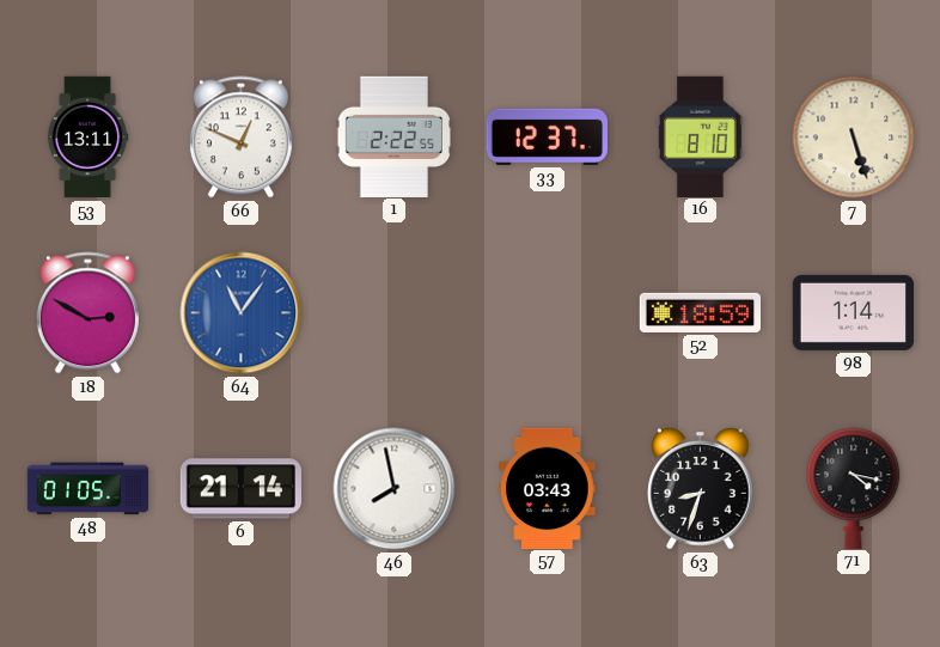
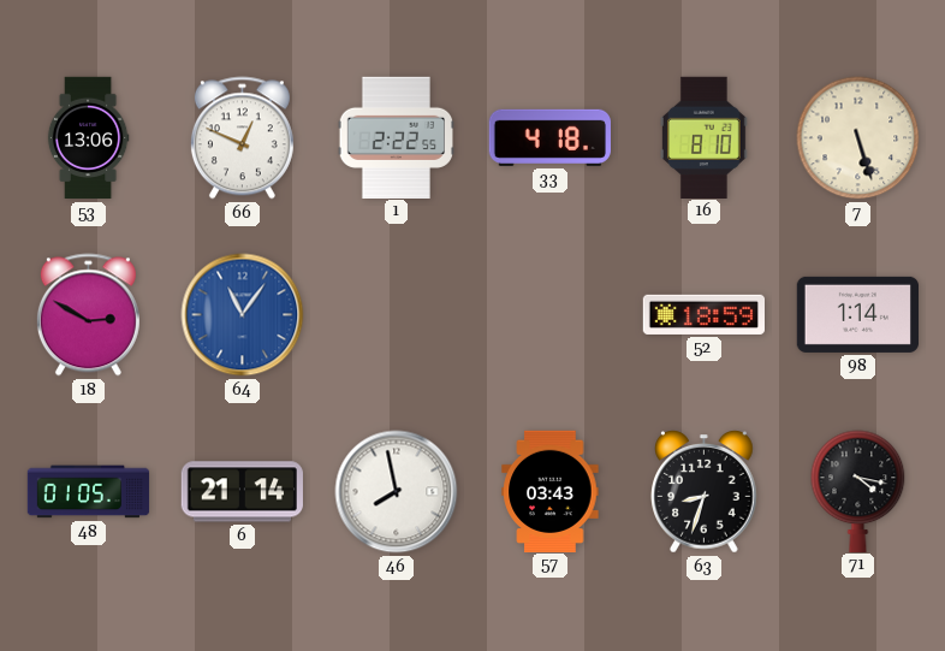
53: 13:11 -> 13:06 (88, 138)
33: 12:37 -> 4:18 (549, 137)
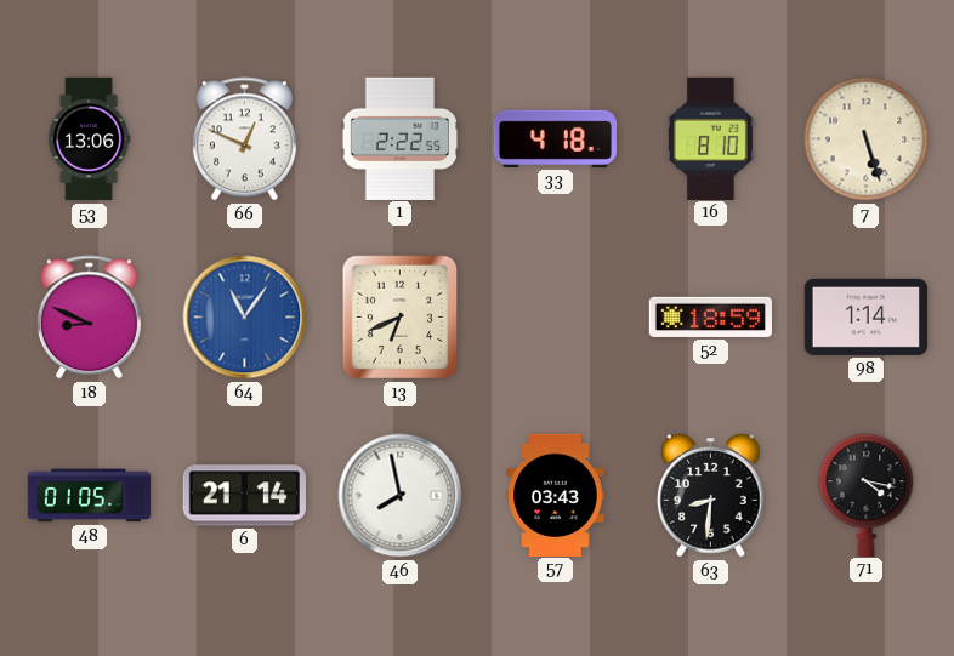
18: 2:50 -> 8:49 (89, 318)
13: none -> 6:41 (401, 318)
63: 8:33 -> 8:31 (711, 496)
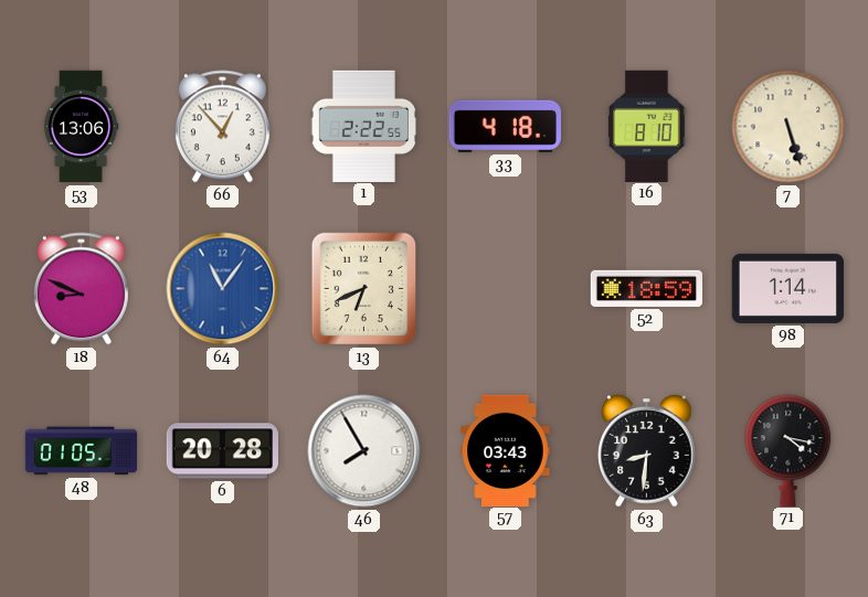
66: 12:49 -> 12:53 (222, 127)
6: 21:14 -> 20:28 (222, 451)
46: 7:58 -> 7:55 (364, 451)
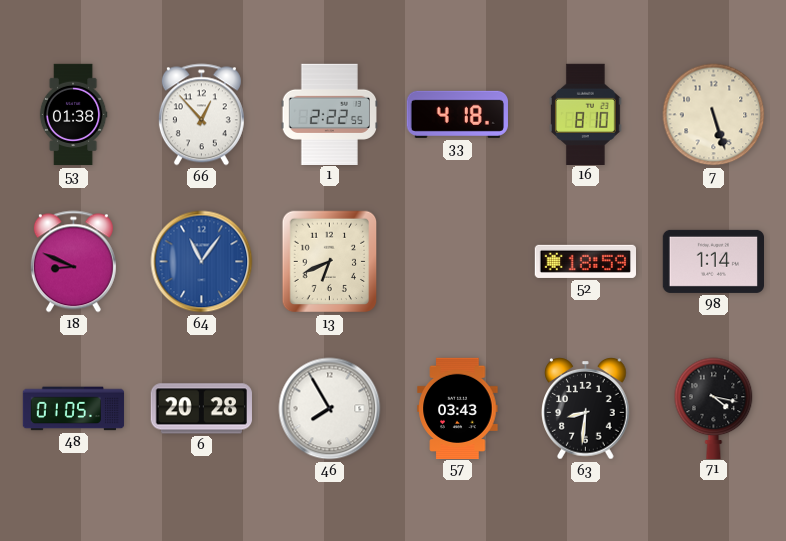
53: 13:06 -> 01:38 (73, 115)
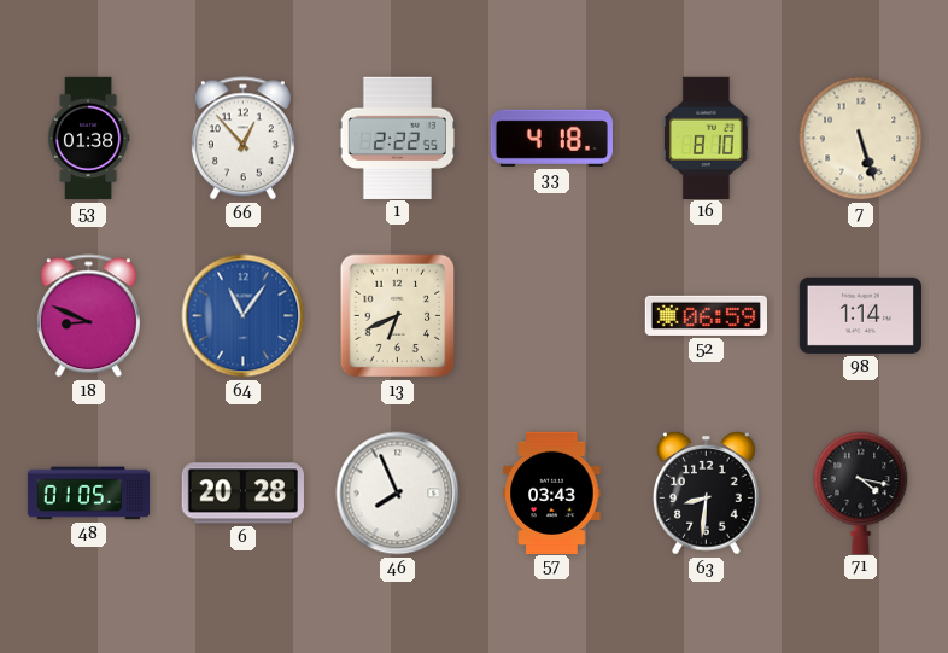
52: 18:59 -> 06:59 (706, 315)
46: 7:55 -> 7:56 (398, 494)
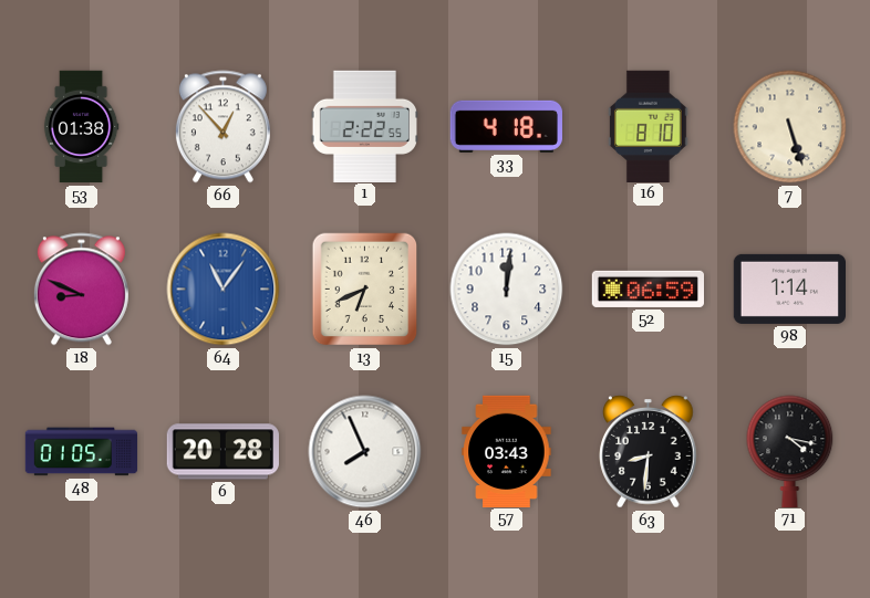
15: none -> 12:01 (507, 290)
